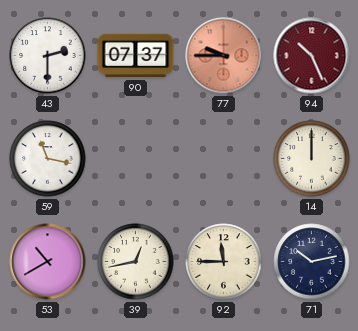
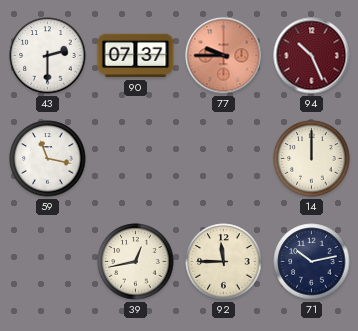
53: 10:40 -> none (48, 262)
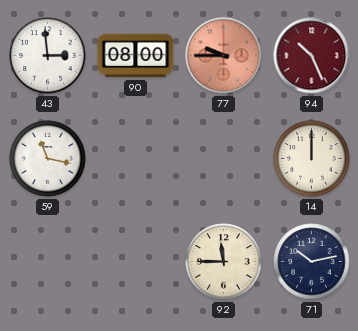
43: 2:30 -> 2:59 (48, 56)
90: 07:37 -> 08:00 (136, 56)
39: 12:43 -> none (136, 262)
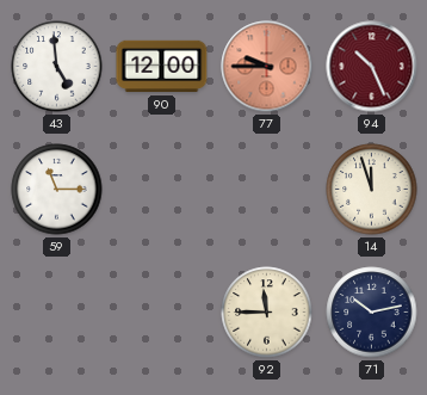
43: 2:59 -> 4:59 (57, 67)
90: 08:00 -> 12:00 (162, 67)
59: 11:17 -> 11:15 (57, 190)
14: 12:00 -> 11:57 (372, 190)
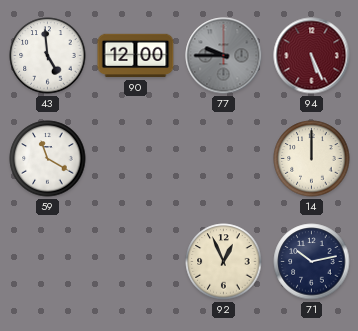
77 dial: salmon -> grey (224, 56)
94: 10:26 -> 5:26 (312, 56)
59: 11:15 -> 11:20 (48, 159)
14: 11:57 -> 12:00 (312, 159)
92: 11:45 -> 12:56 (224, 262)
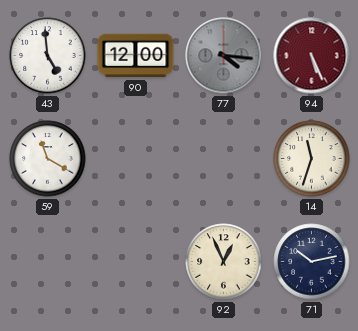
77: 9:45 -> 4:16 (224, 56)
14: 12:00 -> 11:33 (312, 159)
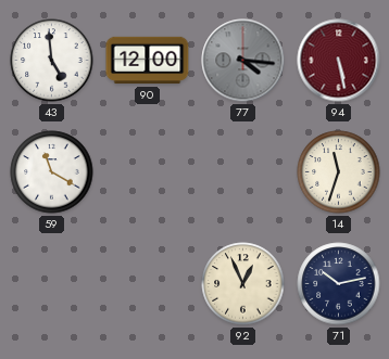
94: 5:26 -> 5:28 (339, 61)
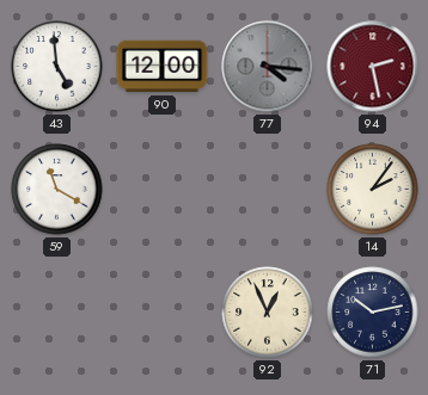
94: 5:28 -> 2:28 (373, 67)
14: 11:33 -> 2:06 (373, 190)
